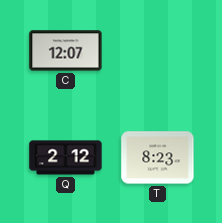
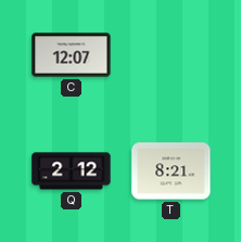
T: 8:23 -> 8:21 (172, 171)
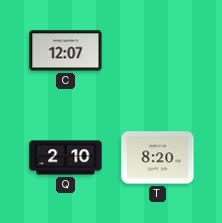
Q: 2:12 -> 2:10 (66, 158)
T: 8:21 -> 8:20 (158, 158)
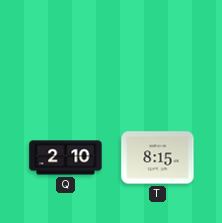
C: 12:07 -> none (66, 51)
T: 8:20 -> 8:15 (158, 158)
